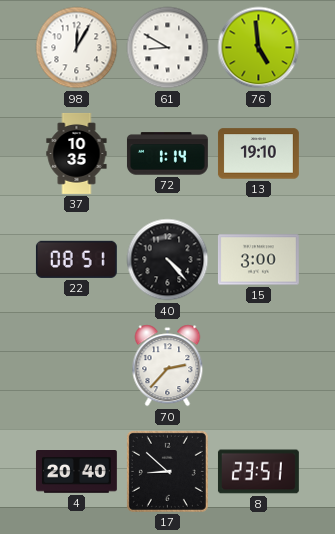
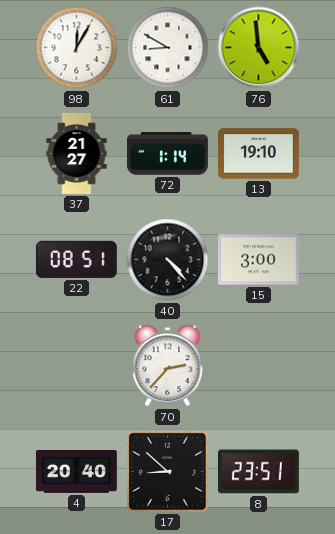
37: 10:35 -> 21:27 (77, 153)
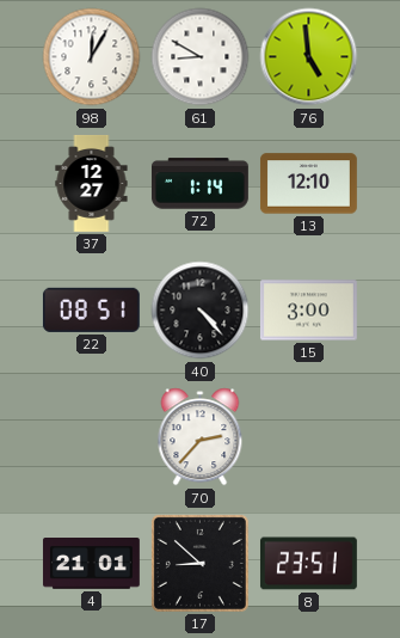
37: 21:27 -> 12:27 (92, 183)
13: 19:10 -> 12:10 (308, 184)
4: 20:40 -> 21:01 (91, 564)
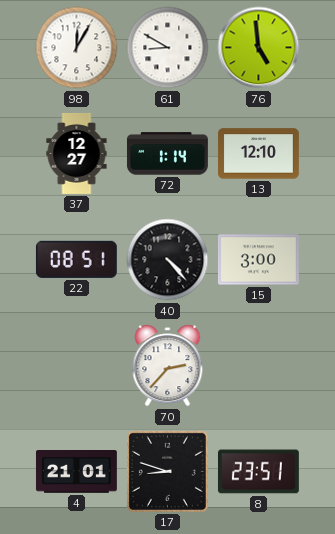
17: 8:52 -> 8:48 (167, 471)
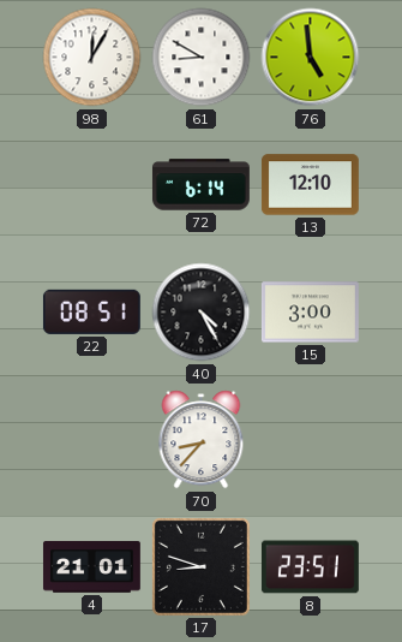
37: 12:27 -> none (77, 153)
72: 1:14 -> 6:14 (200, 185)
40: 4:23 -> 4:25 (202, 313)
70: 2:37 -> 8:37 (202, 440)
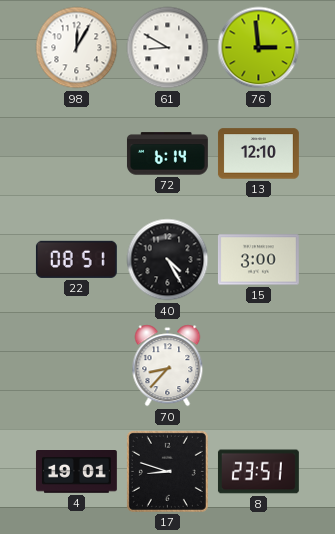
76: 4:59 -> 2:59 (259, 48)
4: 21:01 -> 19:01 (76, 472)
